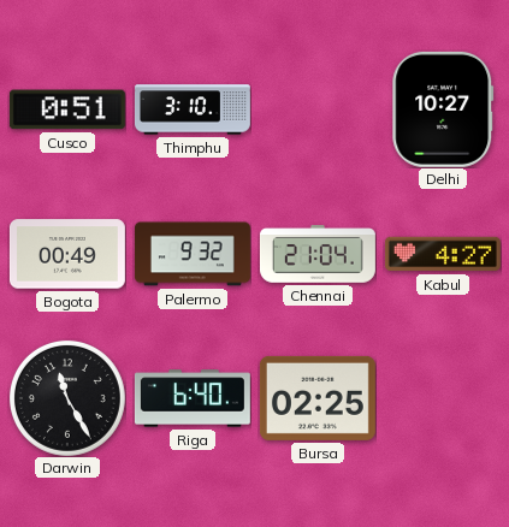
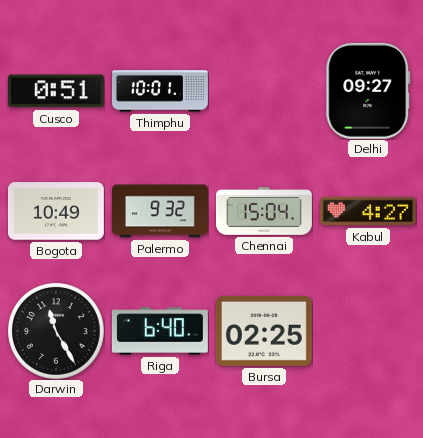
Thimphu: 3:10 -> 10:01 (160, 91)
Delhi: 10:27 -> 09:27 (368, 91)
Bogota: 00:49 -> 10:49 (56, 211)
Chennai: 21:04 -> 15:04 (264, 211)
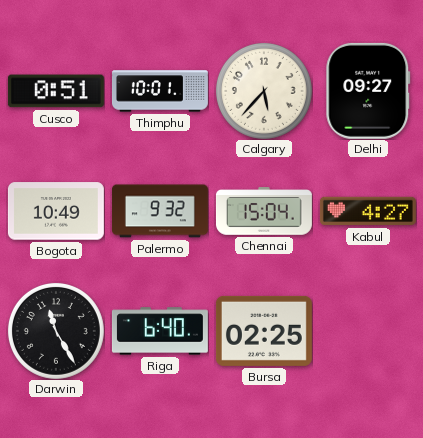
Calgary: none -> 5:37 (264, 91)
